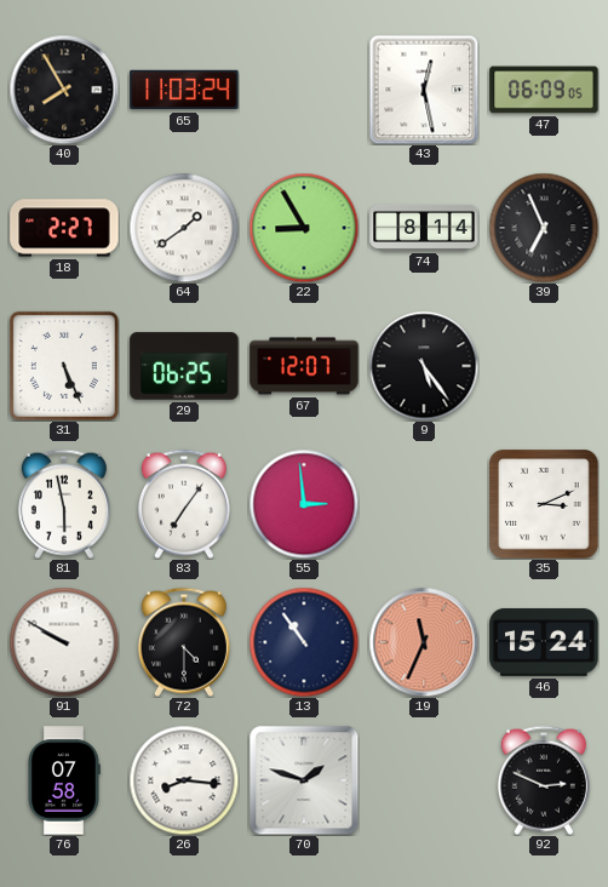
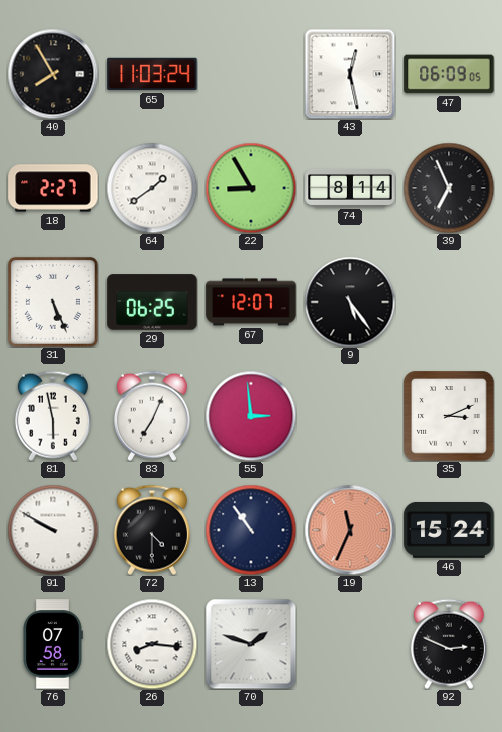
83: 7:06 -> 7:04 (152, 416)
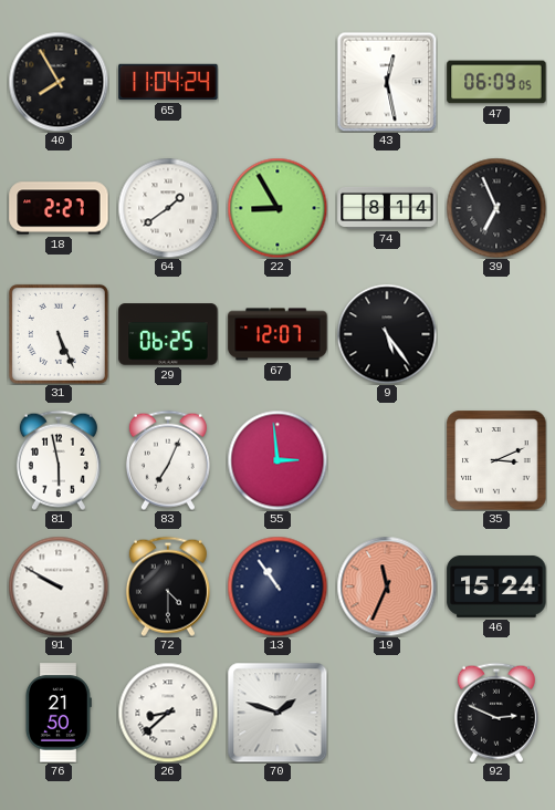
65: 11:03 -> 11:04 (168, 82)
76: 07:58 -> 21:50 (59, 713)
26: 8:16 -> 8:38 (168, 713)
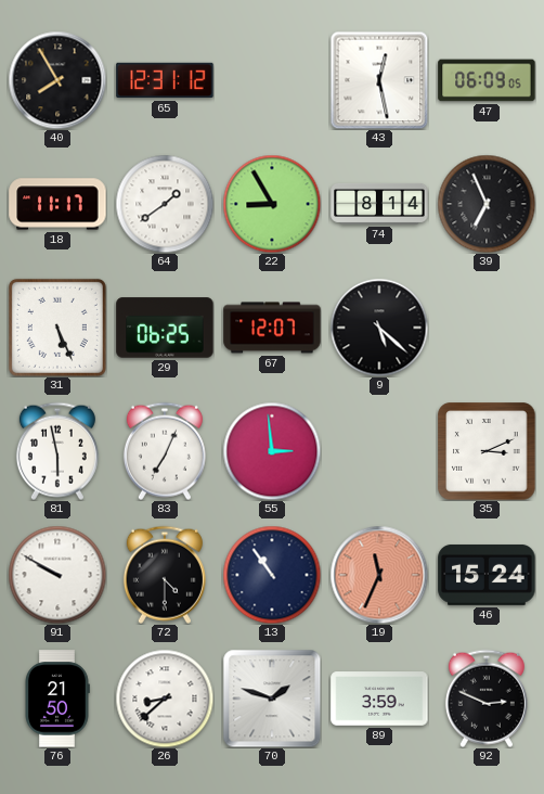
65: 11:04 -> 12:31 (165, 80)
18: 2:27 -> 11:17 (57, 204)
9: 5:24 -> 5:22 (379, 328)
89: none -> 3:59 (379, 699)
